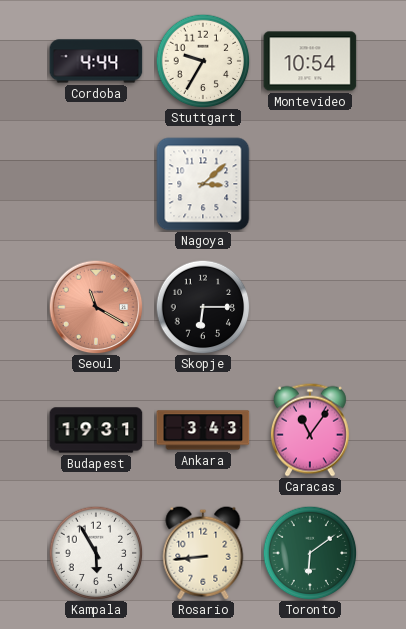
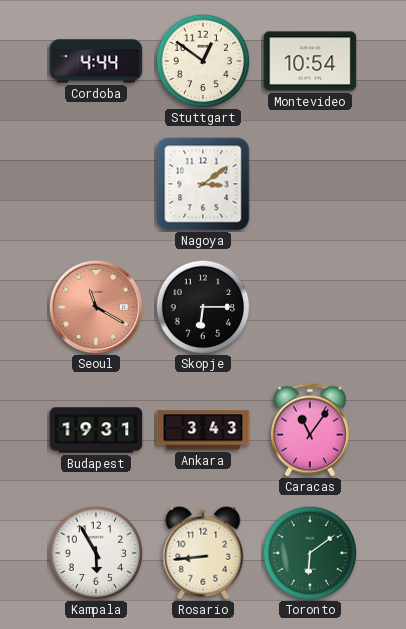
Stuttgart: 9:35 -> 12:51 (203, 61)
Nagoya: 3:08 -> 3:09 (203, 184)
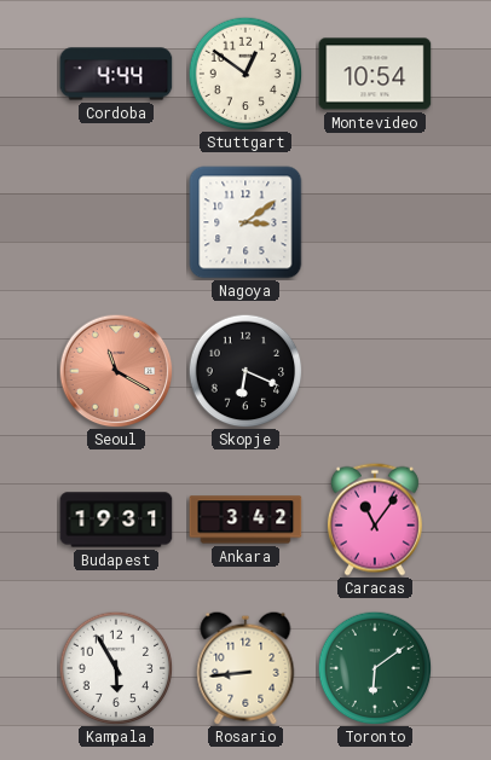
Skopje: 6:15 -> 6:19 (245, 371)
Ankara: 3:43 -> 3:42 (245, 520)
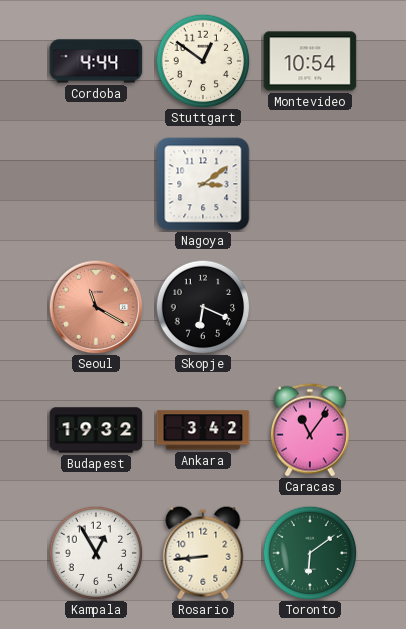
Budapest: 19:31 -> 19:32 (96, 430)
Kampala: 5:55 -> 12:55 (96, 553)
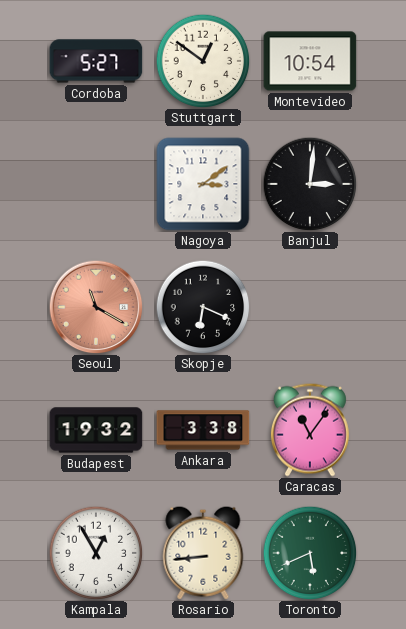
Cordoba: 4:44 -> 5:27 (96, 61)
Banjul: none -> 3:01 (310, 184)
Ankara: 3:42 -> 3:38 (203, 430)
Toronto: 6:09 -> 5:41 (310, 553)
